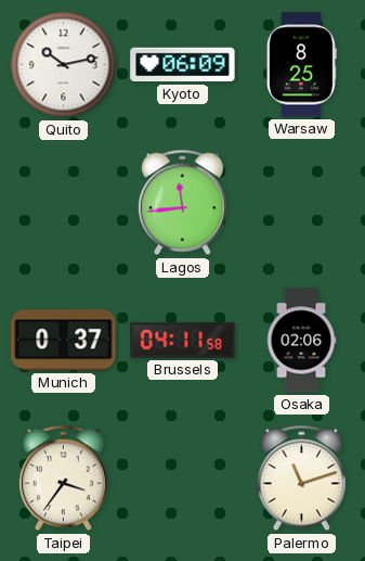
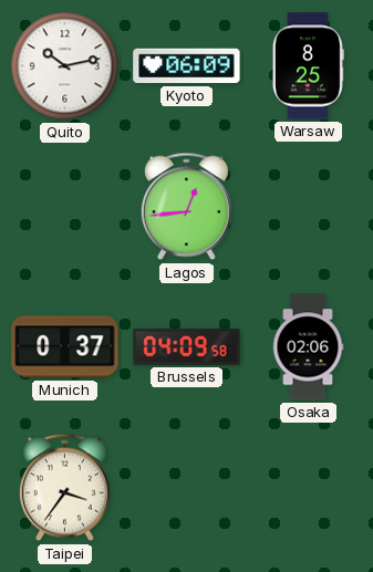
Lagos: 11:44 -> 12:44 (186, 207)
Brussels: 04:11 -> 04:09 (187, 346)
Palermo: 11:12 -> none (301, 479)
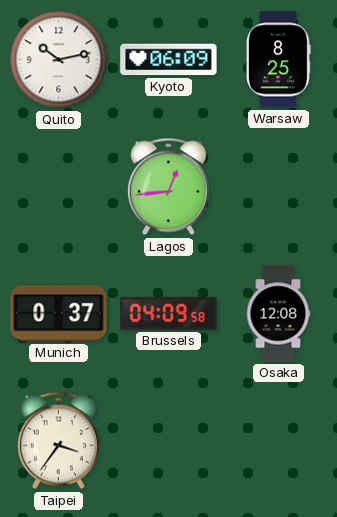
Osaka: 02:06 -> 12:08 (278, 314)
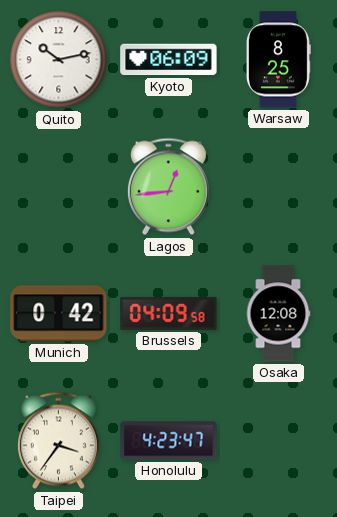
Munich: 0:37 -> 0:42 (59, 314)
Honolulu: none -> 4:23 (169, 441)
